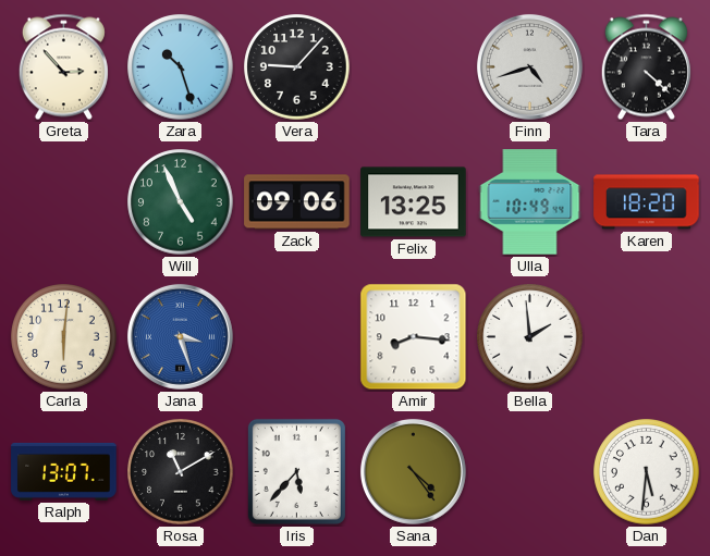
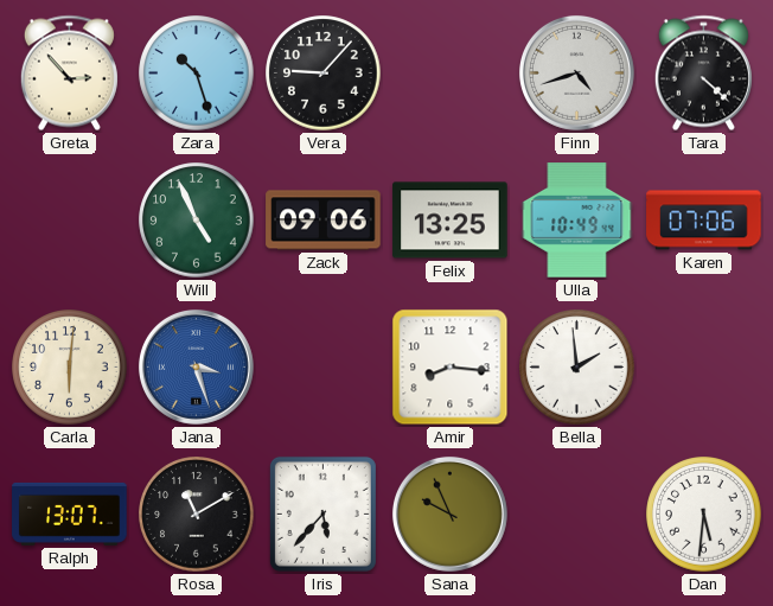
Karen: 18:20 -> 07:06 (704, 221)
Sana: 4:24 -> 9:56 (449, 513)
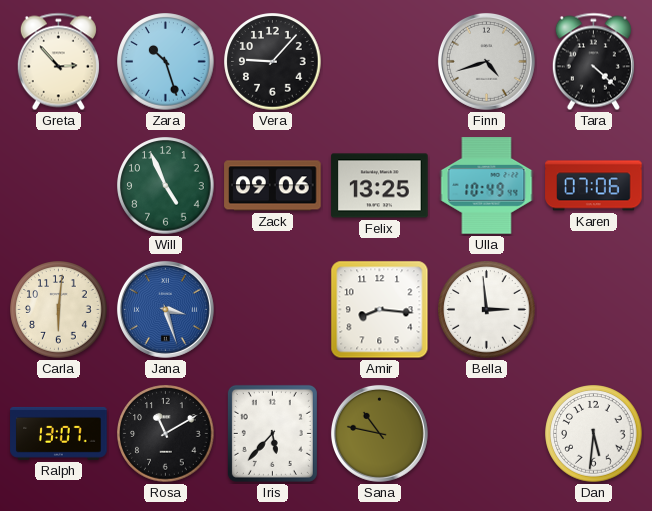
Bella: 1:59 -> 2:59 (487, 310)
Sana: 9:56 -> 10:47 (379, 433)
